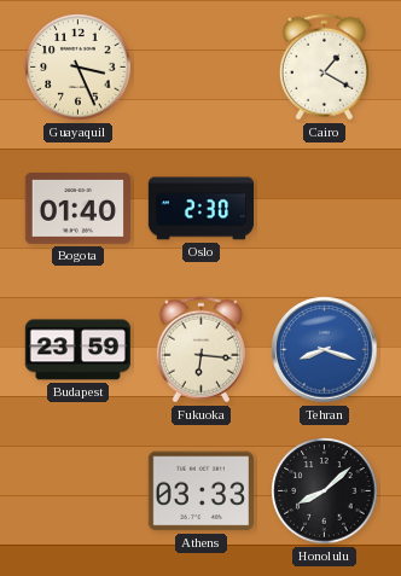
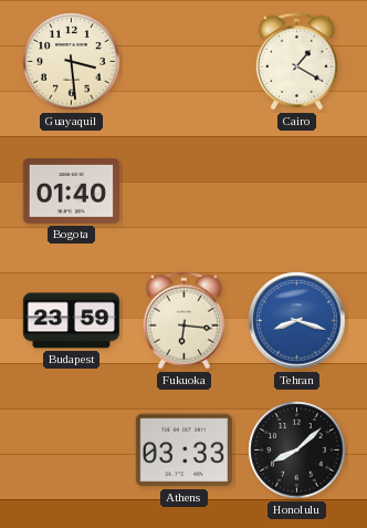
Guayaquil: 3:26 -> 3:29 (72, 62)
Oslo: 2:30 -> none (200, 209)
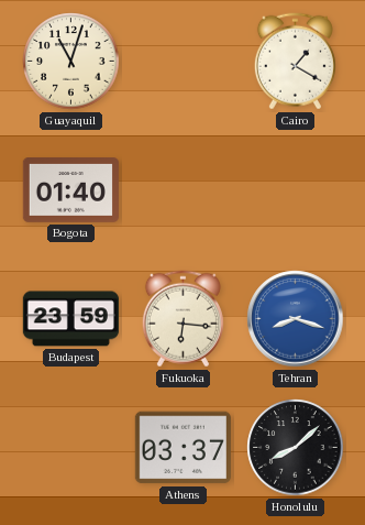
Guayaquil: 3:29 -> 11:03 (71, 62)
Athens: 03:33 -> 03:37 (182, 448)
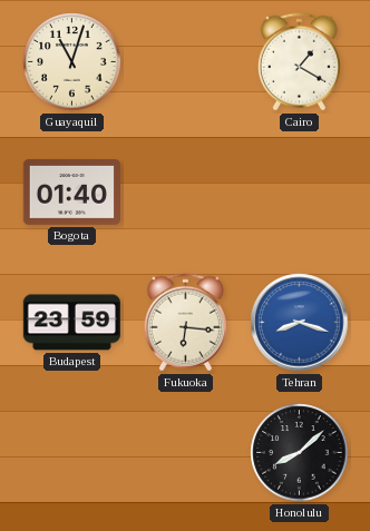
Athens: 03:37 -> none (182, 448)
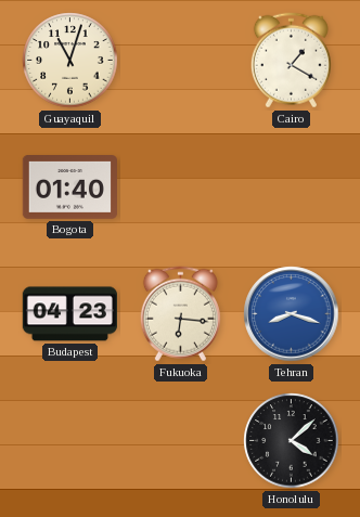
Budapest: 23:59 -> 04:23 (69, 314)
Honolulu: 8:08 -> 4:08 (292, 441)
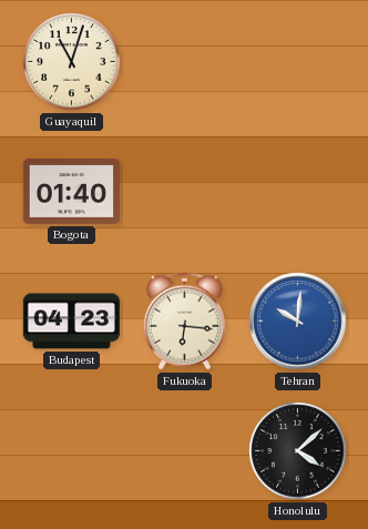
Cairo: 1:20 -> none (291, 61)
Tehran: 8:18 -> 10:01 (298, 322)
